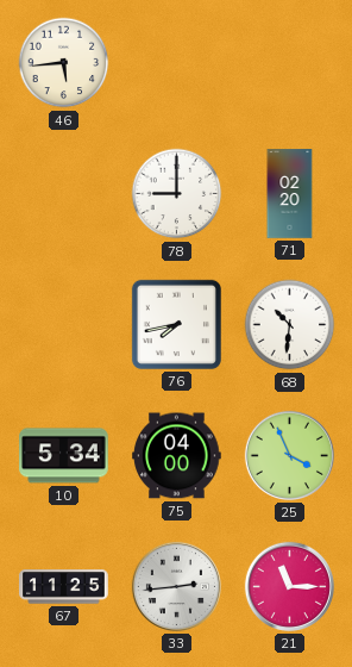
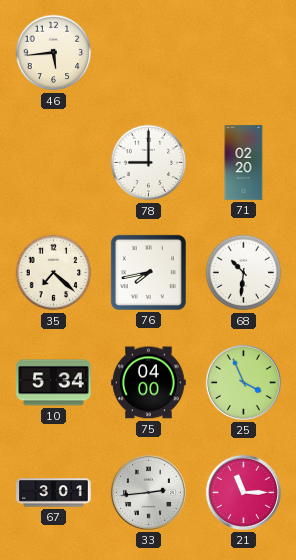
35: none -> 7:22 (54, 273)
67: 11:25 -> 3:01 (54, 493)
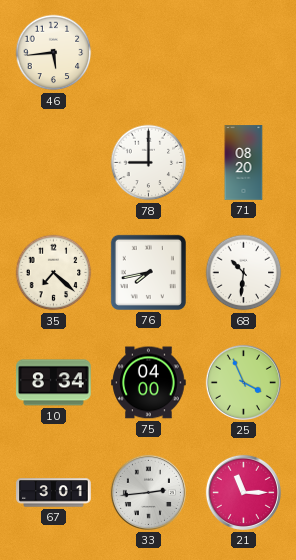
71: 02:20 -> 08:20 (244, 163)
10: 5:34 -> 8:34 (54, 383)
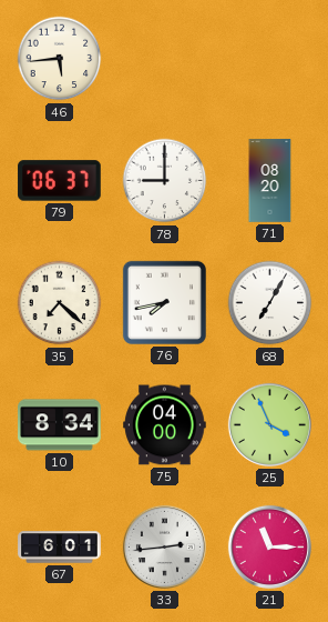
79: none -> 06:37 (60, 181)
68: 10:31 -> 7:05 (270, 303)
67: 3:01 -> 6:01 (60, 548)
